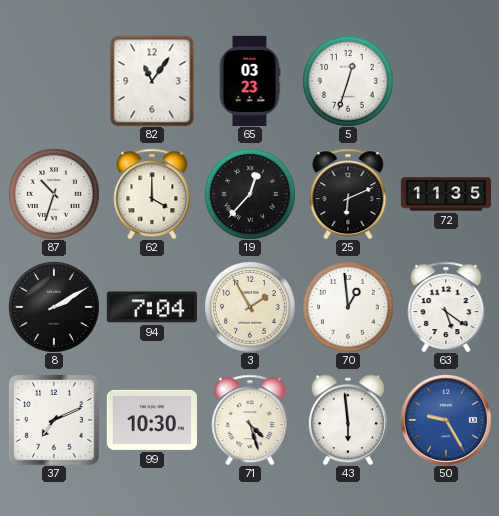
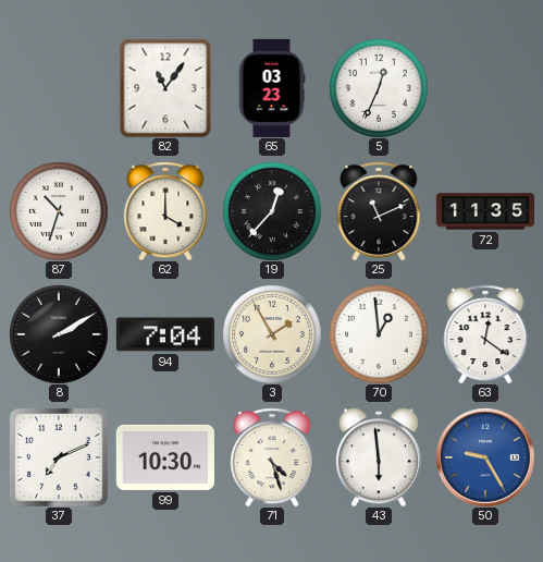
5: 12:33 -> 12:34 (379, 88)
25: 6:11 -> 11:11 (379, 211)
63: 5:21 -> 12:21 (485, 334)
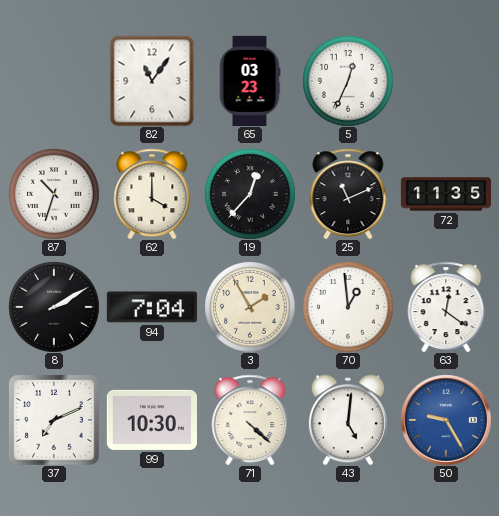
71: 4:27 -> 4:22 (250, 420)
43: 5:59 -> 5:01 (348, 420)
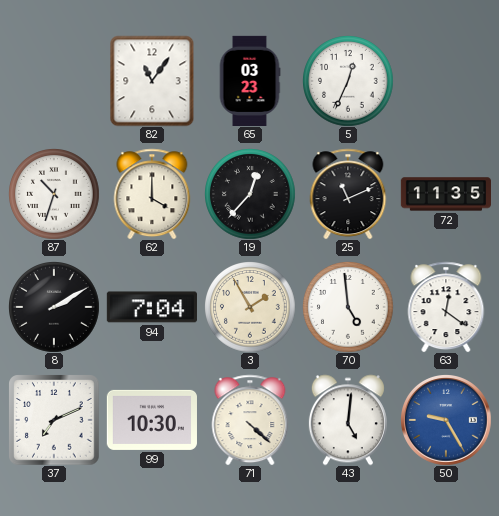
70: 12:59 -> 4:59 (348, 307)
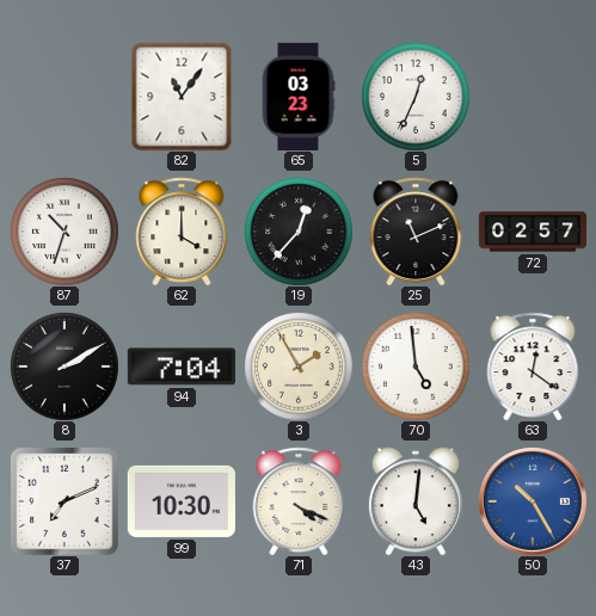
72: 11:35 -> 02:57 (532, 232)
71: 4:22 -> 4:19 (299, 501)
50: 9:25 -> 10:25 (533, 501)
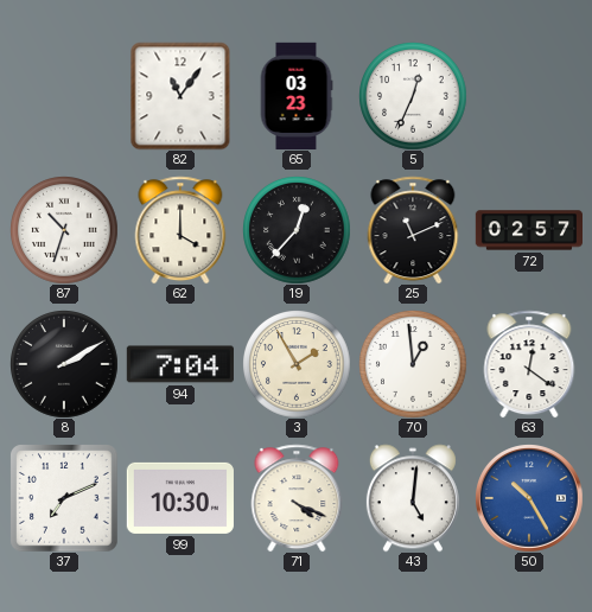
70: 4:59 -> 12:59 (413, 364)
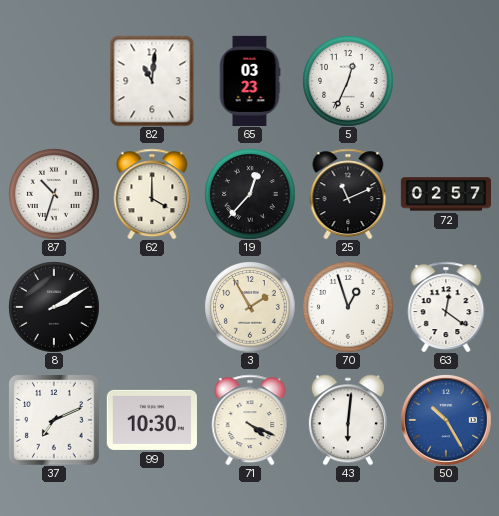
82: 11:06 -> 11:01 (152, 81)
94: 7:04 -> none (180, 364)
70: 12:59 -> 12:57 (348, 307)
43: 5:01 -> 6:01 (348, 420)
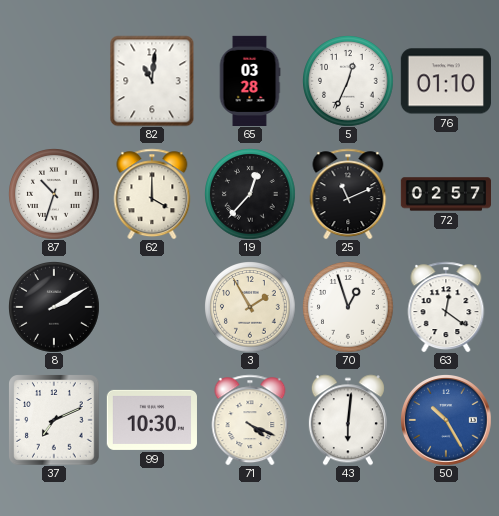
65: 03:23 -> 03:28 (250, 80)
76: none -> 01:10 (446, 81)
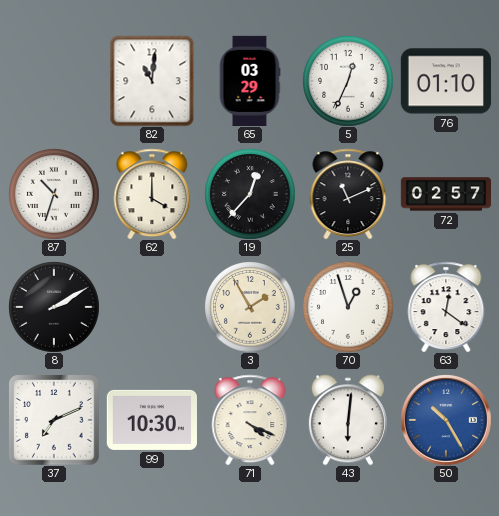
65: 03:28 -> 03:29 (250, 80)
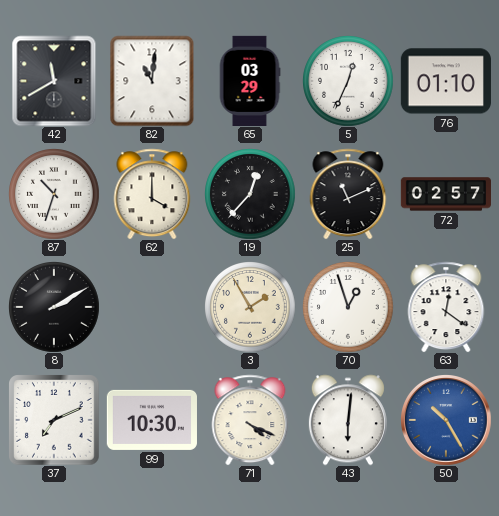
42: none -> 11:40 (54, 81)
